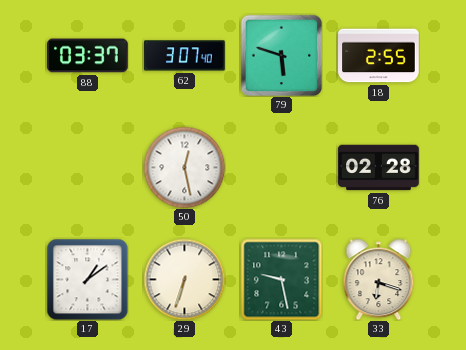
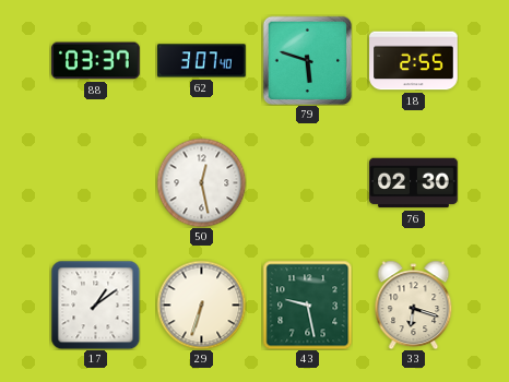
76: 02:28 -> 02:30 (414, 183)
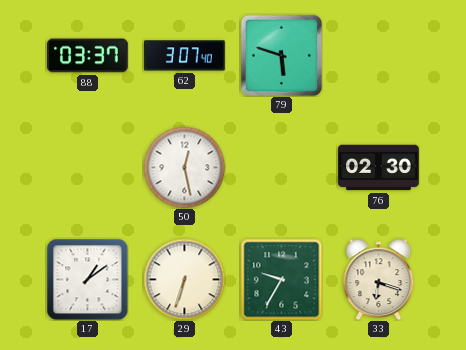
18: 2:55 -> none (414, 61)
43: 9:28 -> 9:35 (281, 279)
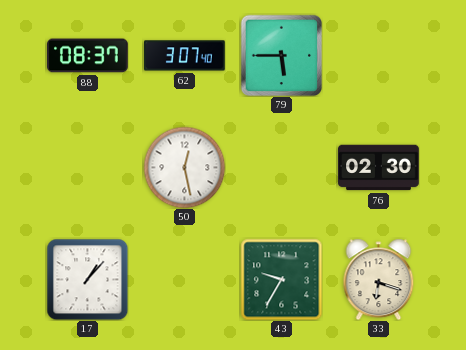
88: 03:37 -> 08:37 (88, 56)
79: 5:48 -> 5:45 (281, 55)
17: 1:09 -> 1:07 (87, 279)
29: 6:33 -> none (184, 279)
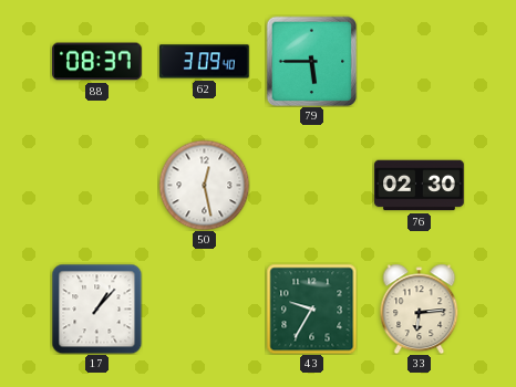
62: 3:07 -> 3:09 (205, 62)
33: 6:18 -> 6:14 (420, 308)
